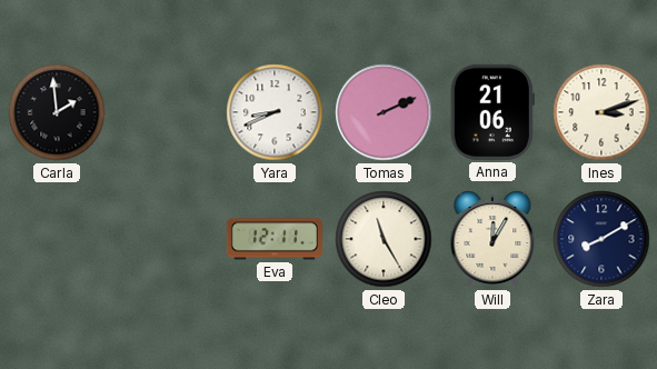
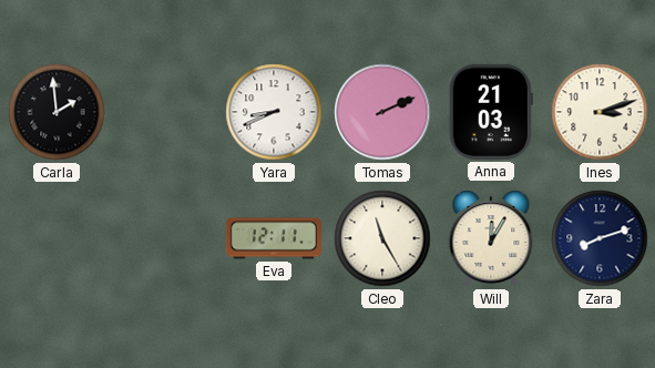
Anna: 21:06 -> 21:03 (491, 112)
Zara: 8:10 -> 8:12 (600, 238)
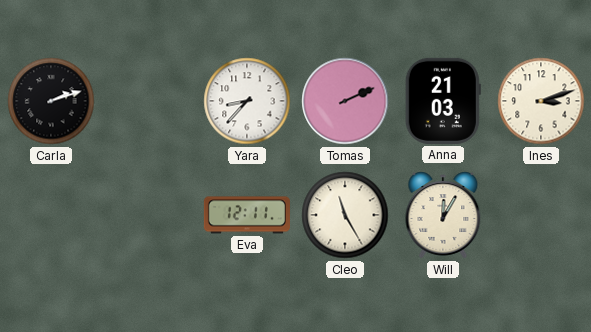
Carla: 1:59 -> 2:12 (51, 101)
Yara: 8:41 -> 8:37 (247, 101)
Zara: 8:12 -> none (600, 238)
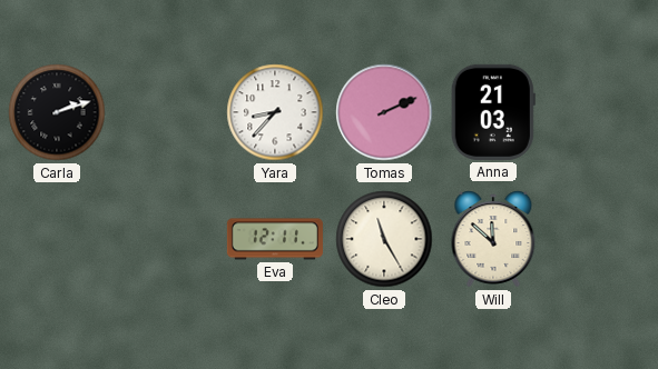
Ines: 3:12 -> none (541, 101)
Will: 12:05 -> 11:52 (493, 239)
